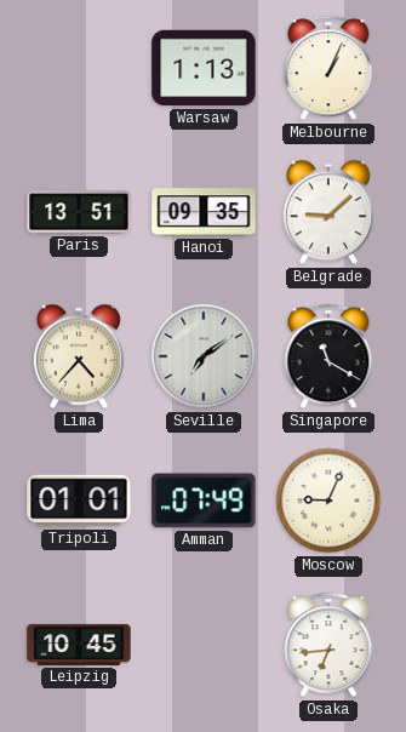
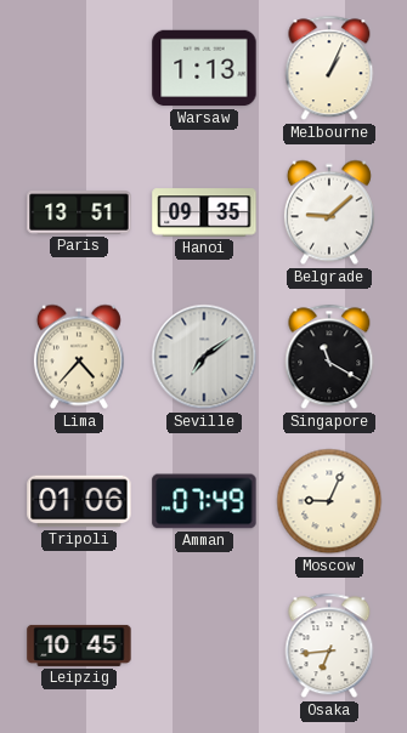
Tripoli: 01:01 -> 01:06 (79, 501)
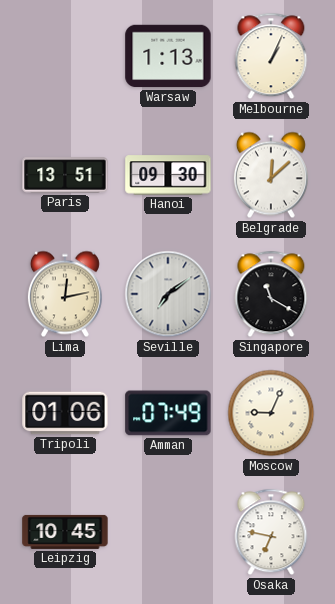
Hanoi: 09:35 -> 09:30 (168, 175)
Belgrade: 9:08 -> 12:08 (271, 175)
Lima: 4:37 -> 12:13 (65, 294)
Osaka: 6:44 -> 6:47 (271, 532)
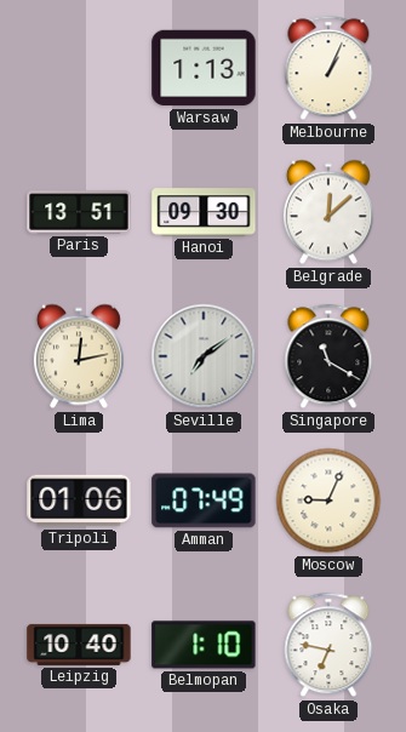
Leipzig: 10:45 -> 10:40 (79, 645)
Belmopan: none -> 1:10 (204, 645)
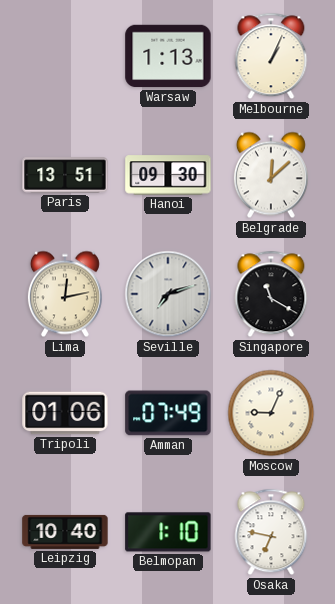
Seville: 7:09 -> 7:12 (168, 294)
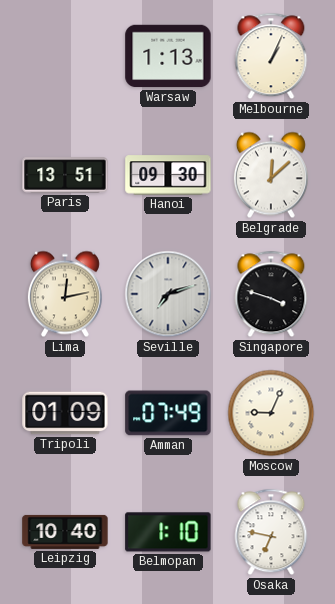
Singapore: 11:20 -> 3:48 (271, 294)
Tripoli: 01:06 -> 01:09 (65, 413)
